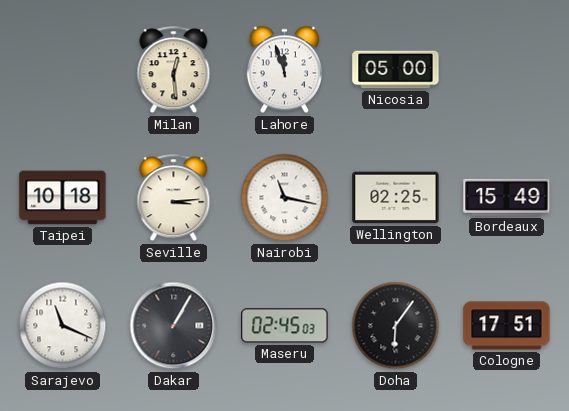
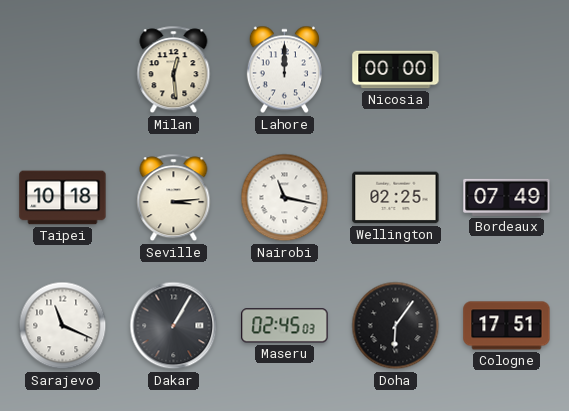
Lahore: 11:57 -> 12:00 (284, 70)
Nicosia: 05:00 -> 00:00 (396, 70)
Bordeaux: 15:49 -> 07:49 (507, 197)
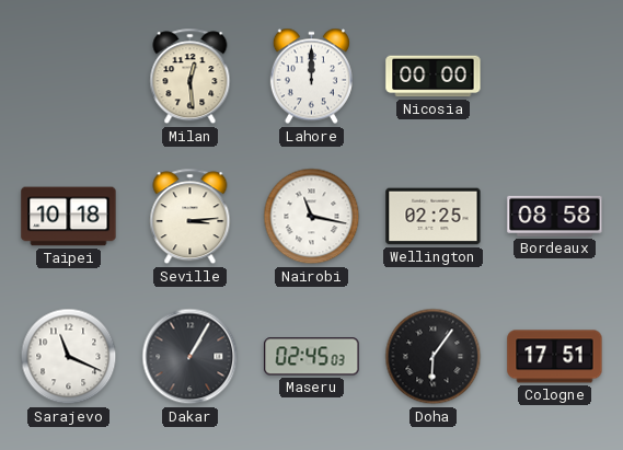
Bordeaux: 07:49 -> 08:58 (555, 216)
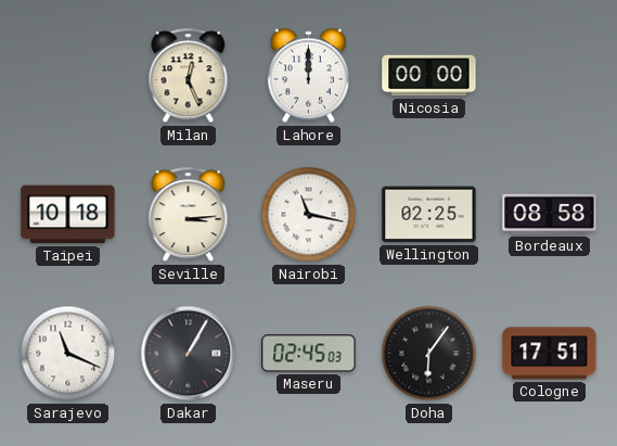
Milan: 12:29 -> 12:26 (189, 76)
